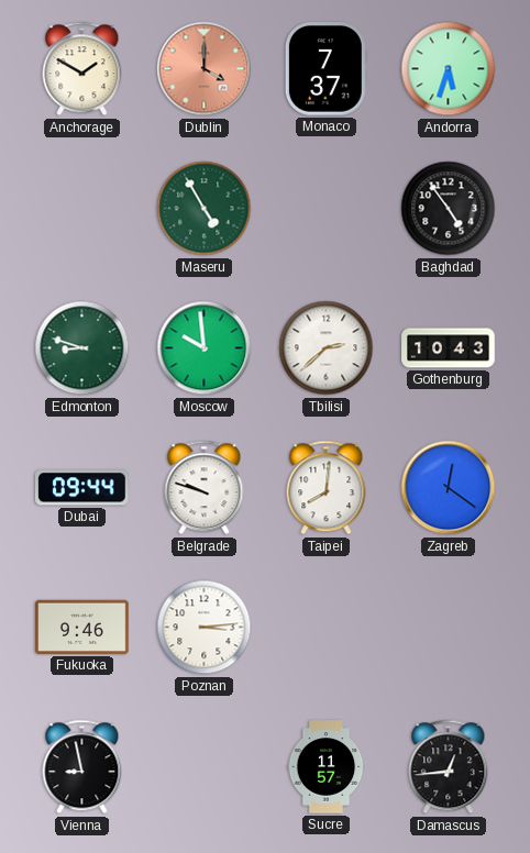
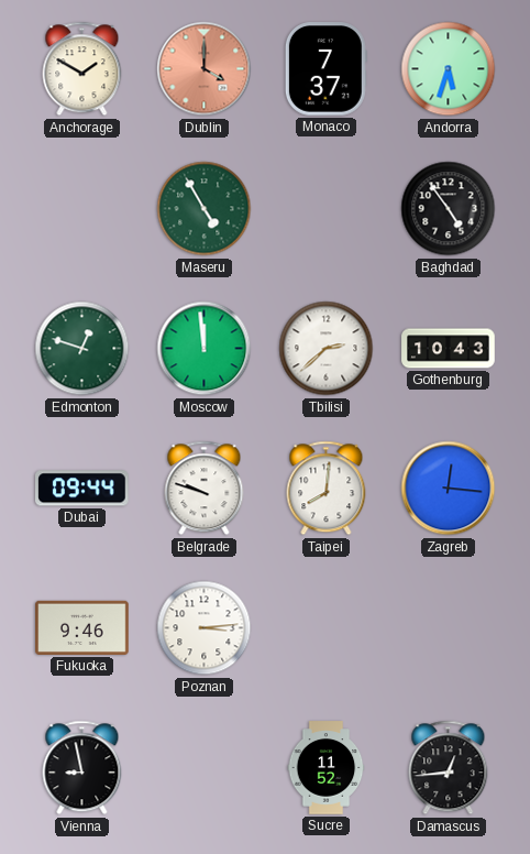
Edmonton: 8:48 -> 12:48 (82, 349)
Moscow: 9:59 -> 11:59 (205, 349)
Zagreb: 12:21 -> 12:16 (449, 489)
Sucre: 11:57 -> 11:52 (327, 768)
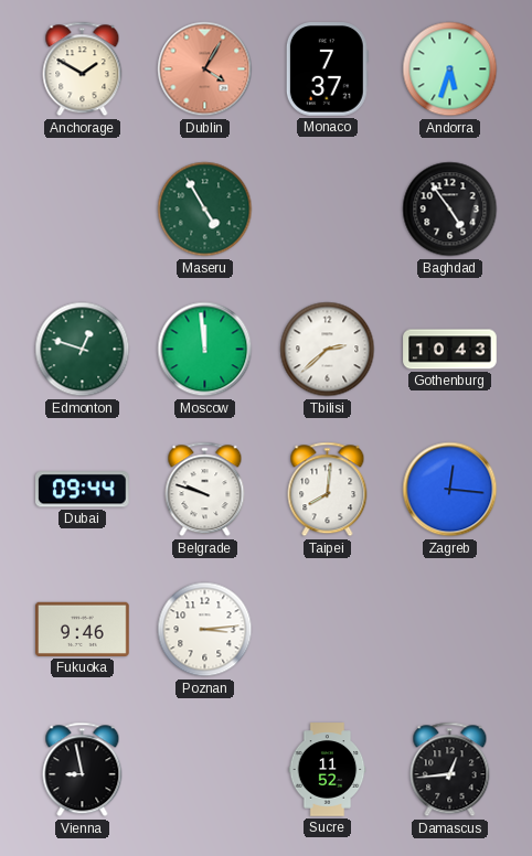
Dublin: 4:00 -> 4:05 (205, 69)
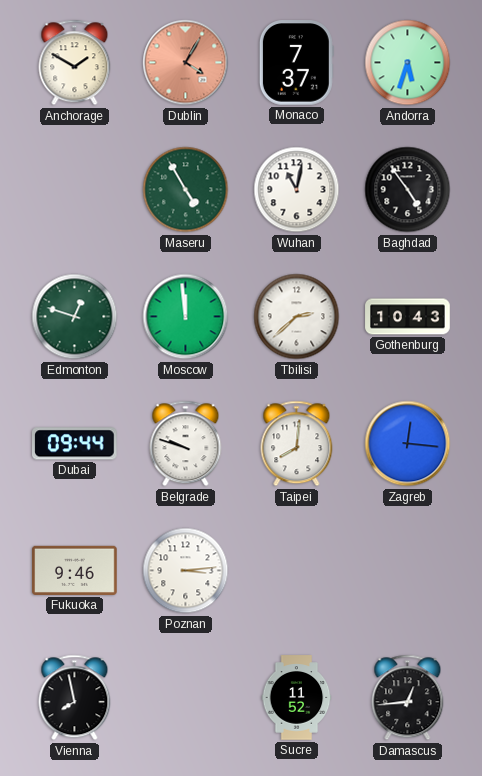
Wuhan: none -> 11:02 (297, 190)
Vienna: 8:58 -> 7:58 (75, 698)
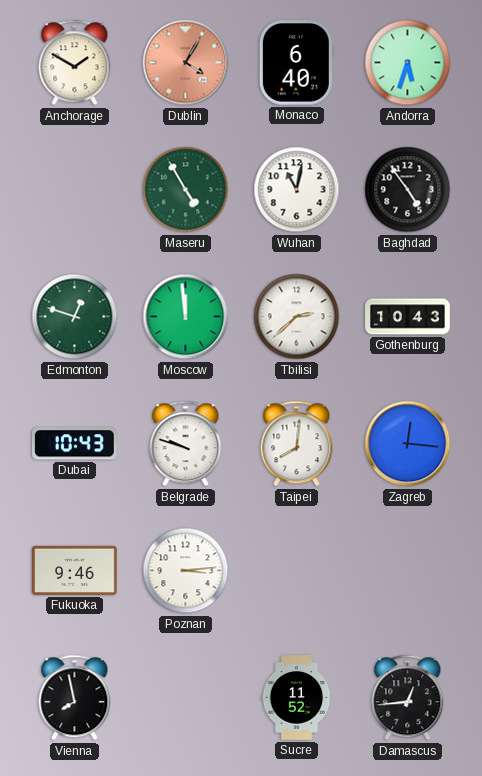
Monaco: 7:37 -> 6:40 (296, 63)
Dubai: 09:44 -> 10:43 (75, 444)
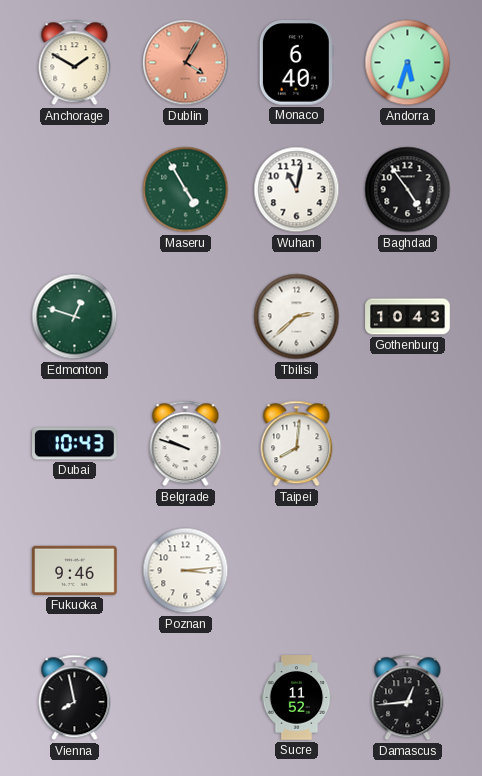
Moscow: 11:59 -> none (186, 317)
Zagreb: 12:16 -> none (408, 444)
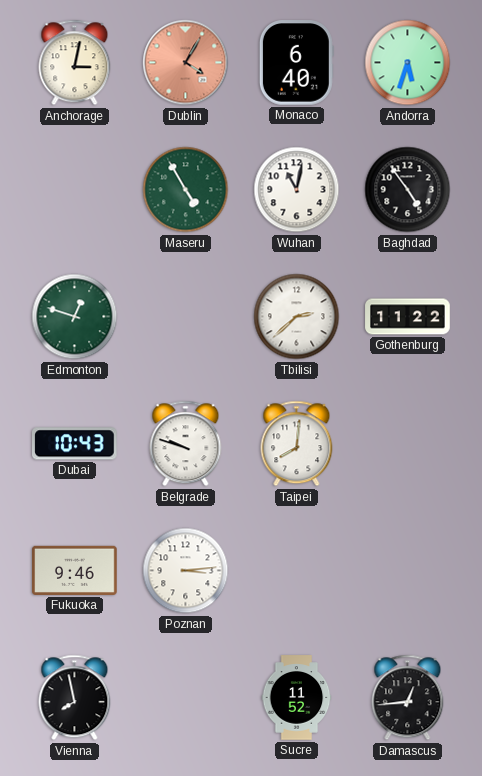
Anchorage: 1:50 -> 3:02 (75, 63)
Gothenburg: 10:43 -> 11:22 (408, 317)
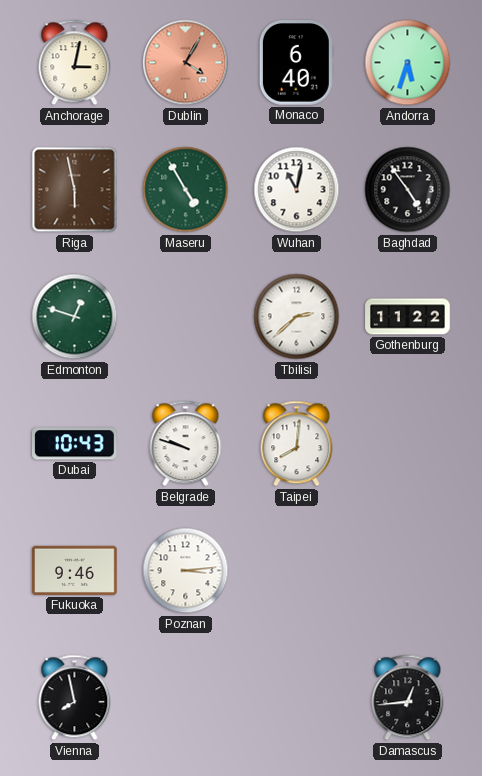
Riga: none -> 5:58 (75, 190)
Sucre: 11:52 -> none (297, 698)
